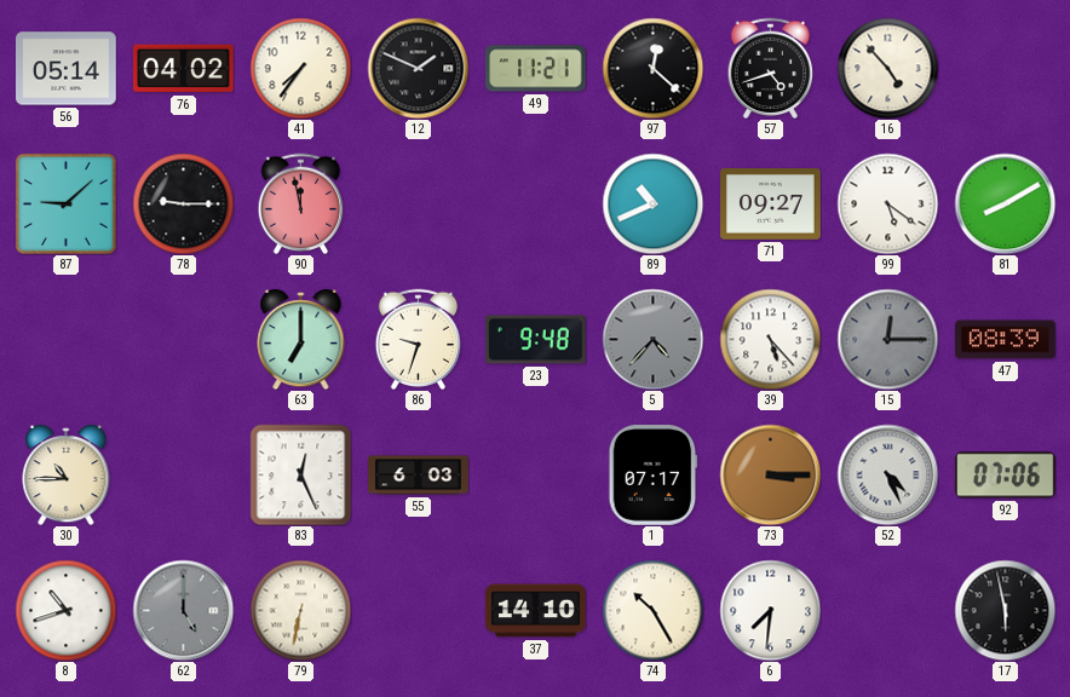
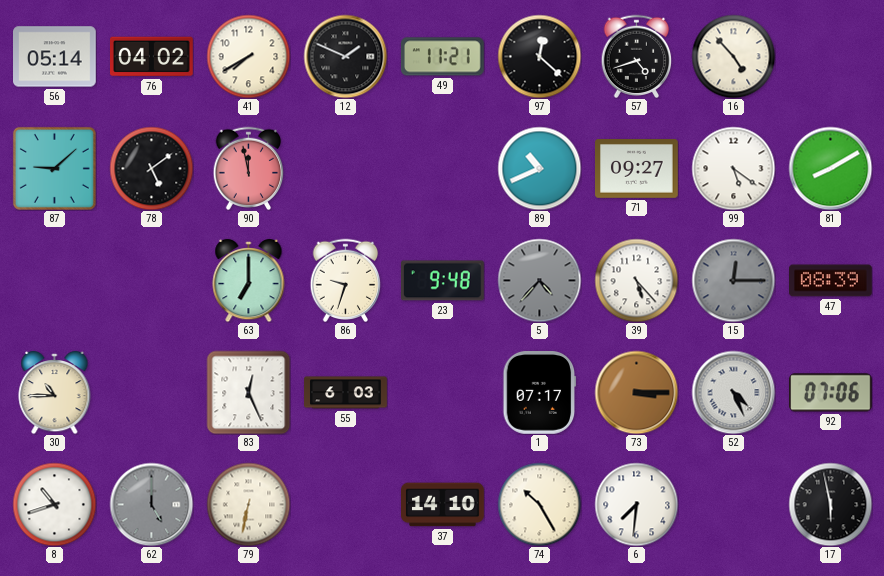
41: 7:36 -> 7:40 (248, 56)
78: 9:15 -> 5:09 (151, 168)
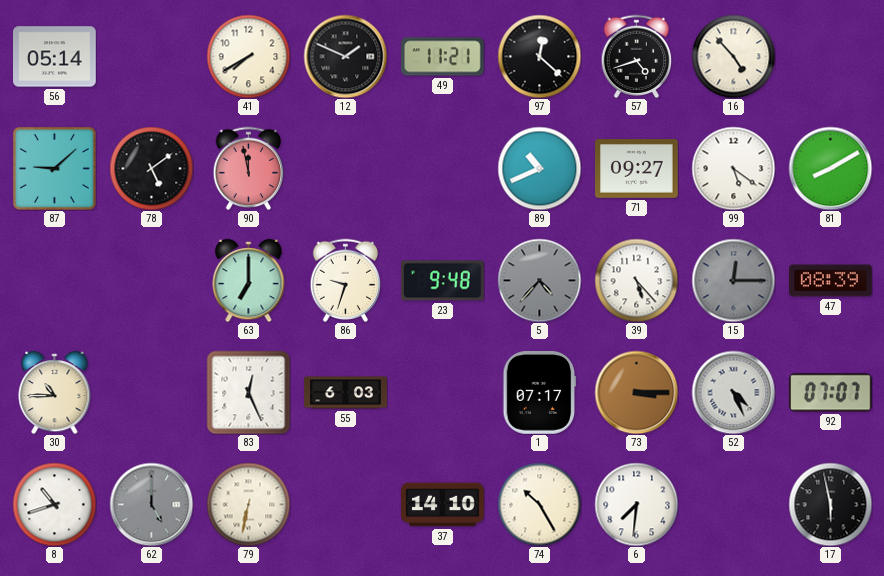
76: 04:02 -> none (152, 57)
92: 07:06 -> 07:07 (831, 393)
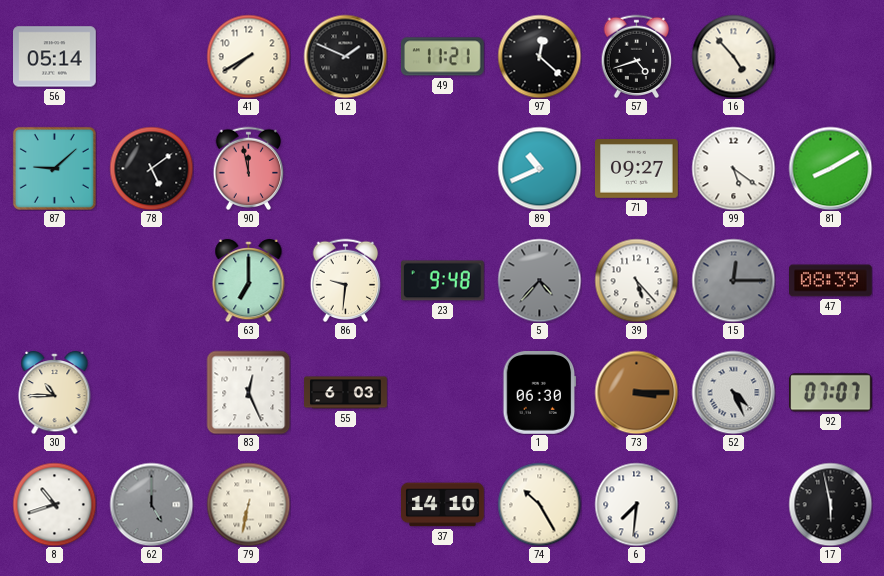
86: 9:33 -> 9:31 (346, 280)
1: 07:17 -> 06:30 (540, 393)
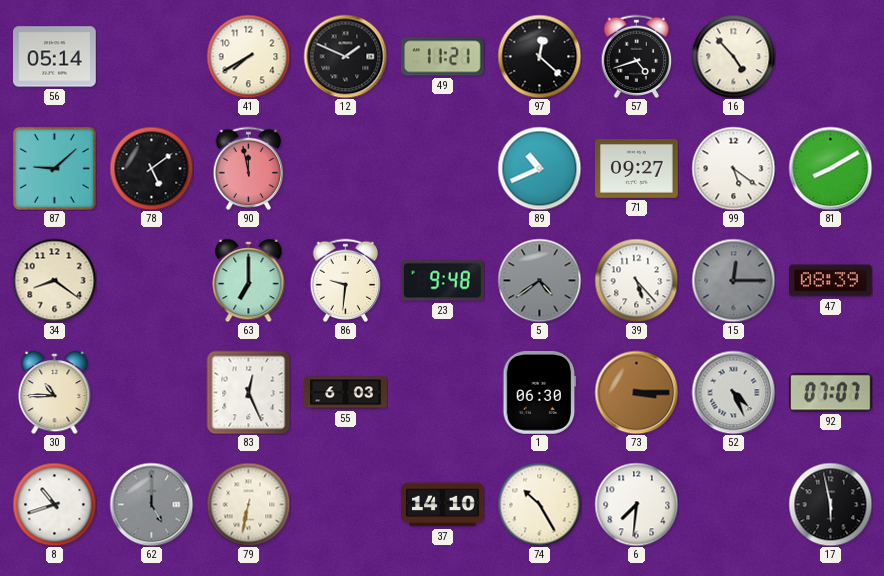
34: none -> 8:21 (54, 280)
5: 4:37 -> 4:39 (539, 280)
